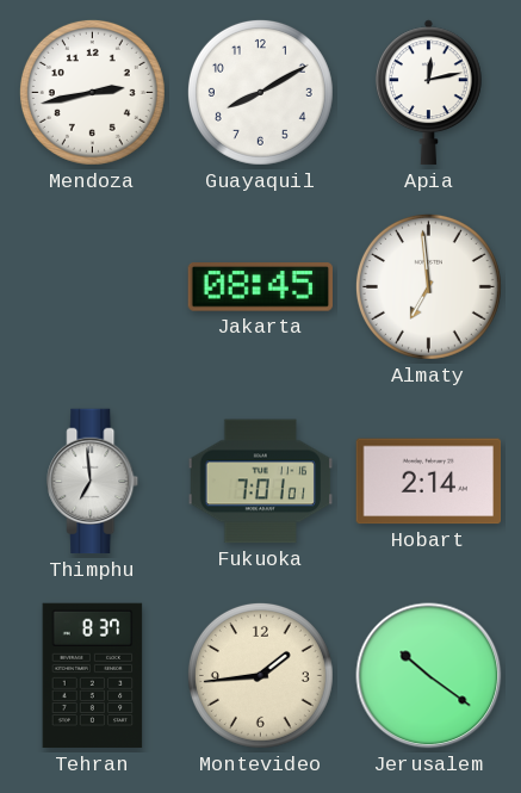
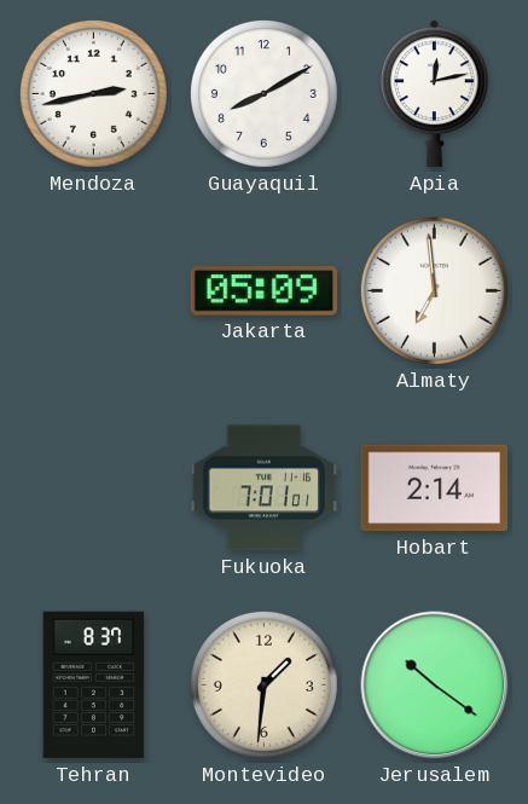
Jakarta: 08:45 -> 05:09 (265, 291)
Thimphu: 6:59 -> none (93, 482)
Montevideo: 1:44 -> 1:31 (263, 684)
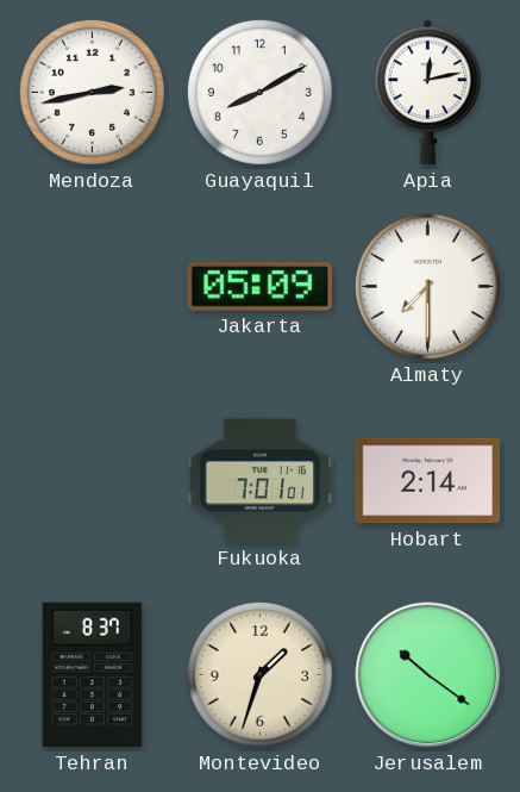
Almaty: 6:59 -> 7:30 (427, 286)
Montevideo: 1:31 -> 1:33 (259, 674)
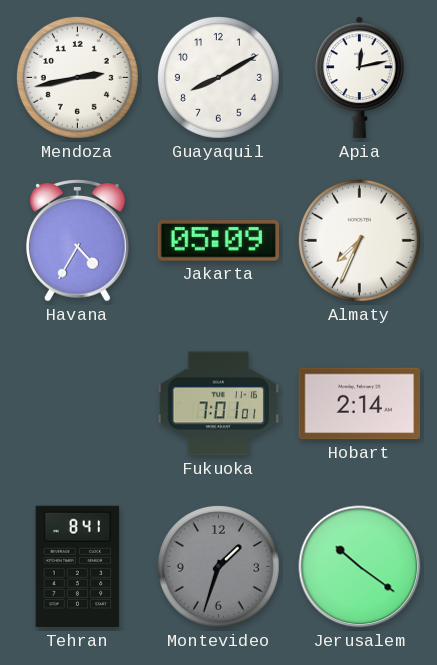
Havana: none -> 4:35 (78, 241)
Almaty: 7:30 -> 7:34 (359, 240)
Tehran: 8:37 -> 8:41 (78, 567)
Montevideo dial: cream -> grey (218, 566)
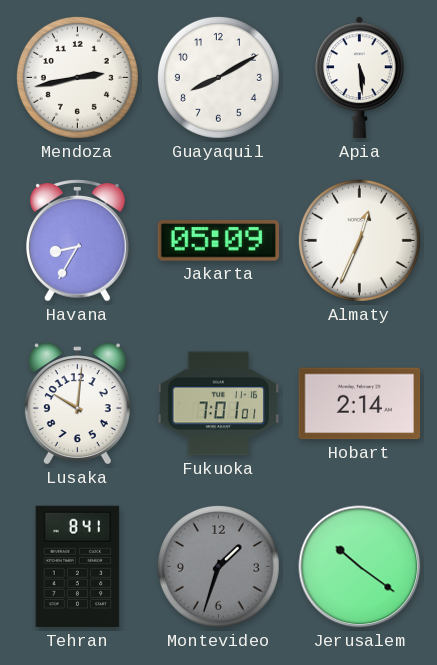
Apia: 12:13 -> 5:29 (359, 78)
Havana: 4:35 -> 8:35 (78, 241)
Almaty: 7:34 -> 12:34 (359, 240)
Lusaka: none -> 10:01 (77, 404)
